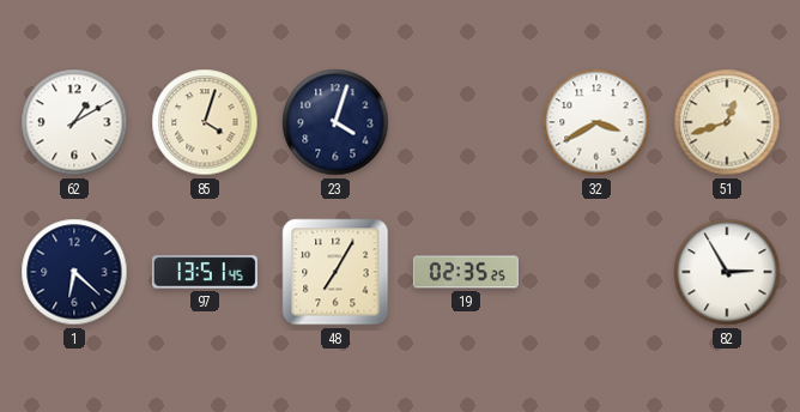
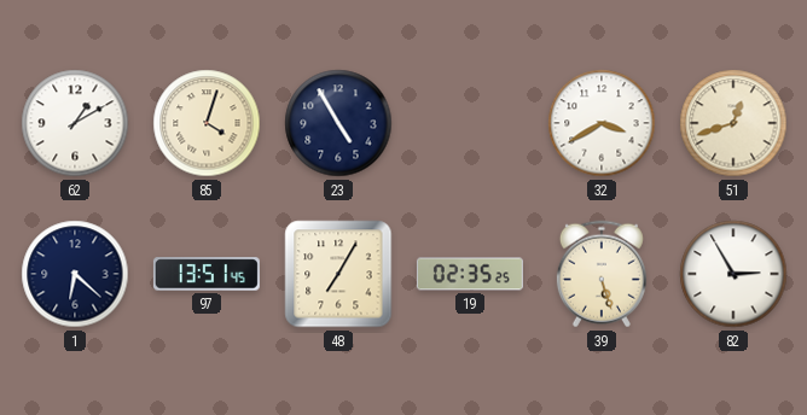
23: 4:03 -> 4:55 (338, 123)
39: none -> 5:27 (602, 274)
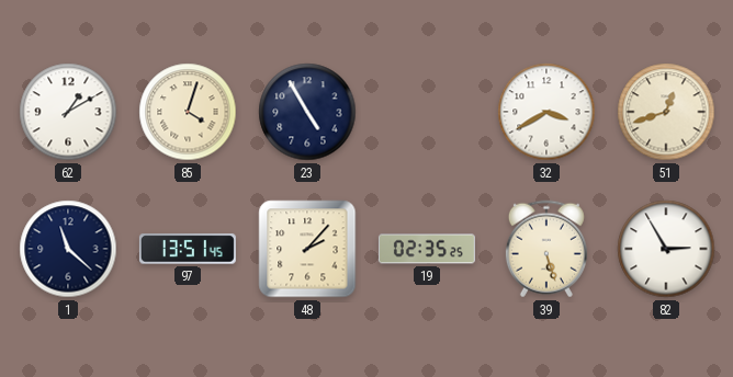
1: 6:22 -> 11:22 (68, 249)
48: 7:05 -> 2:07 (307, 249)
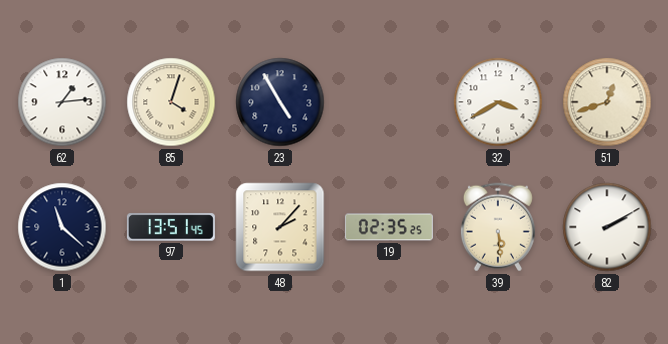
62: 1:10 -> 1:14 (62, 102)
39: 5:27 -> 5:29 (498, 227)
82: 2:55 -> 2:10 (607, 227)
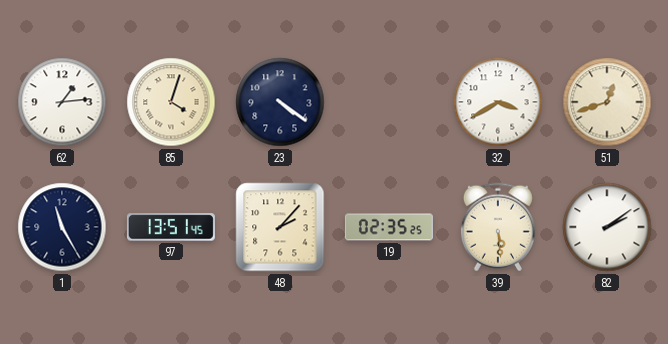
23: 4:55 -> 4:21 (280, 102)
1: 11:22 -> 11:25 (62, 227)
82: 2:10 -> 2:09 (607, 227)
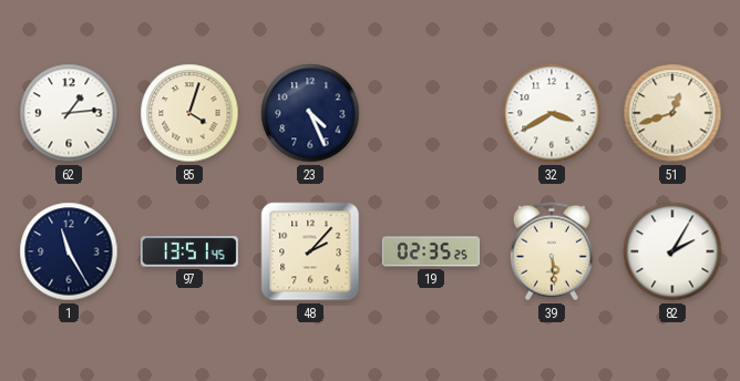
23: 4:21 -> 4:26 (310, 113)
82: 2:09 -> 2:05 (672, 251)
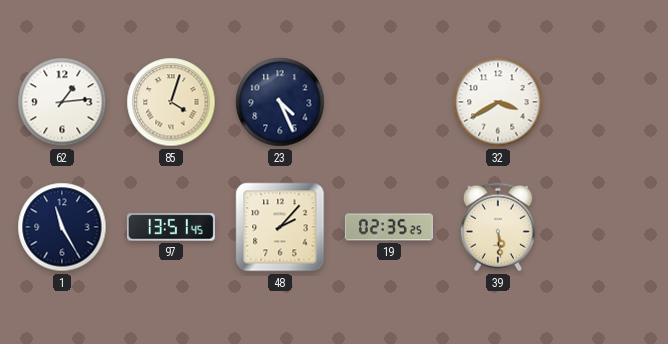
51: 12:42 -> none (672, 113)
82: 2:05 -> none (672, 251)
